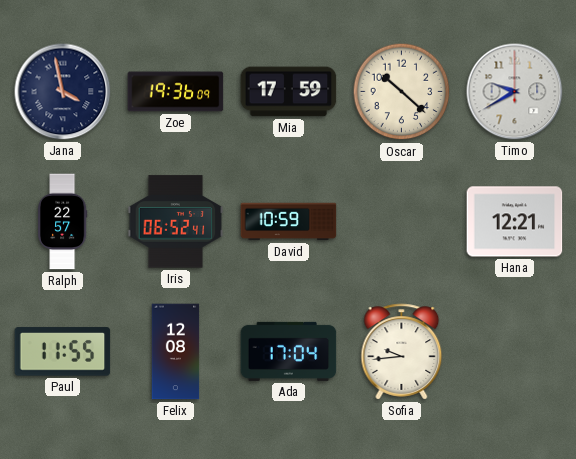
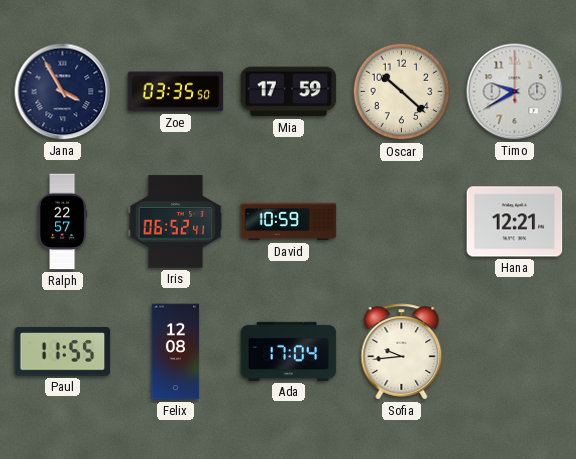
Jana: 3:58 -> 3:55 (63, 92)
Zoe: 19:36 -> 03:35 (176, 92)
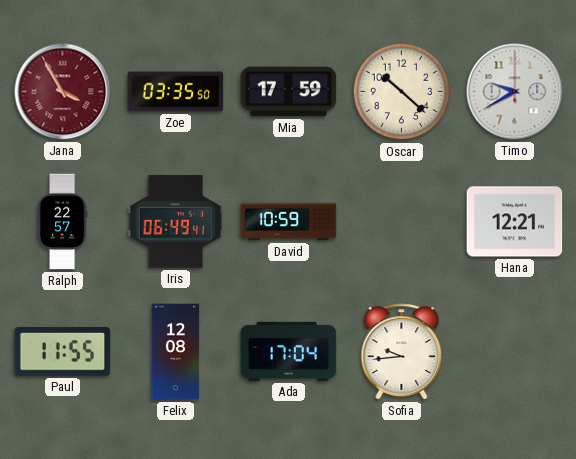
Jana dial: navy -> burgundy (63, 92)
Iris: 06:52 -> 06:49 (176, 222)
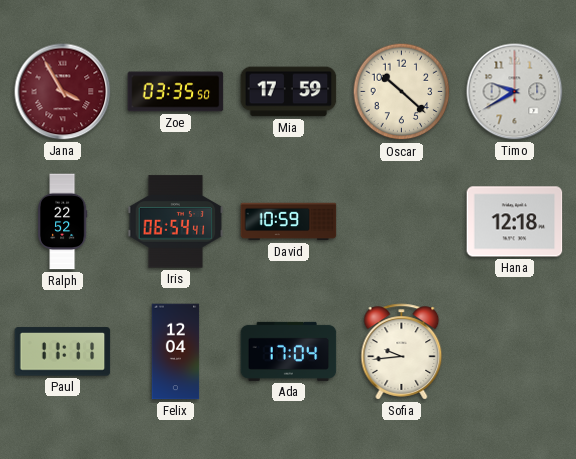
Ralph: 22:57 -> 22:52 (62, 222)
Iris: 06:49 -> 06:54 (176, 222)
Hana: 12:21 -> 12:18 (515, 222)
Paul: 11:55 -> 11:11 (63, 352)
Felix: 12:08 -> 12:04 (176, 352)
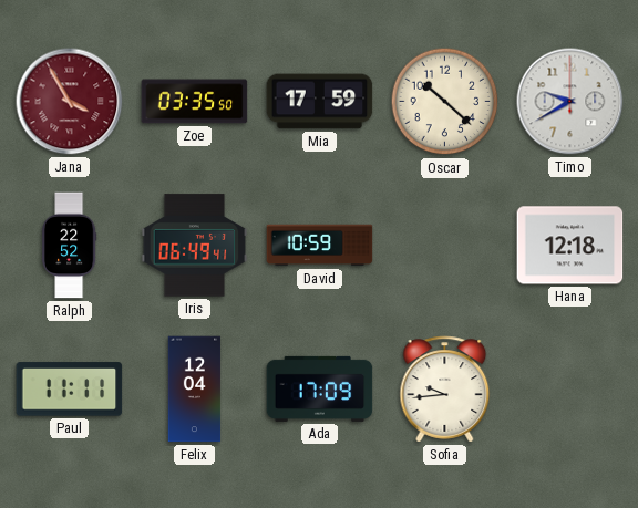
Iris: 06:54 -> 06:49 (195, 246)
Ada: 17:04 -> 17:09 (320, 388)
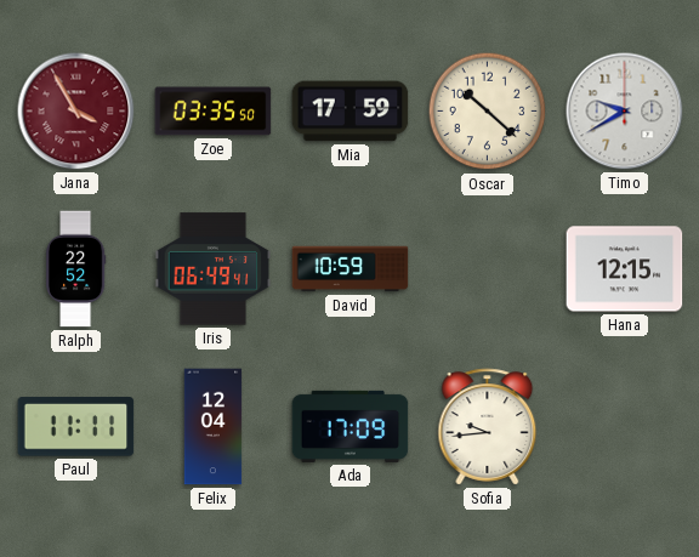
Hana: 12:18 -> 12:15 (625, 269)
